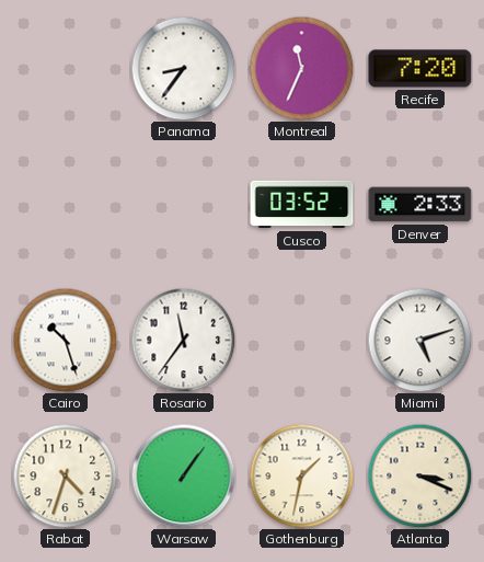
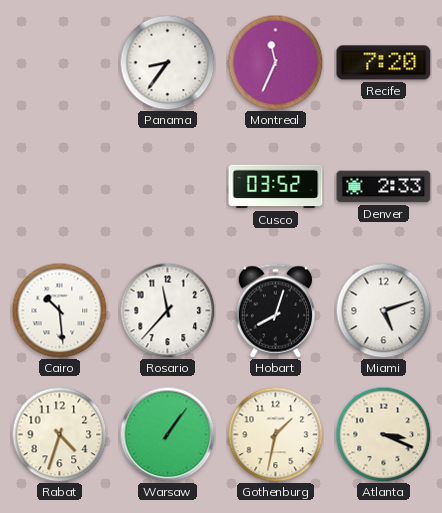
Cairo: 10:27 -> 10:29 (59, 310)
Rosario: 11:36 -> 11:37 (167, 310)
Hobart: none -> 8:03 (276, 311)
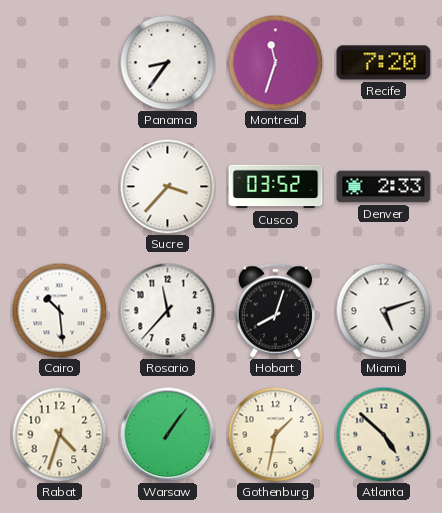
Montreal: 11:34 -> 11:33 (275, 62)
Sucre: none -> 3:37 (167, 186)
Atlanta: 3:19 -> 4:52 (383, 434)
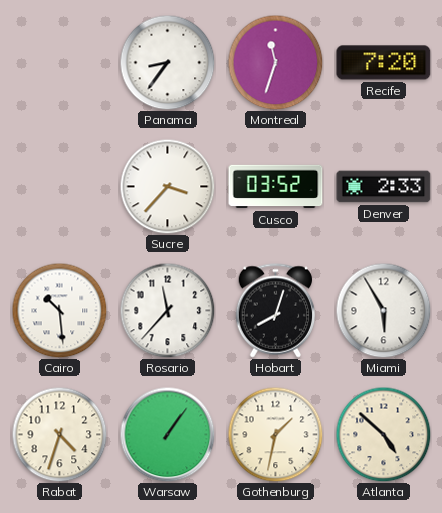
Miami: 5:12 -> 5:55 (383, 310)
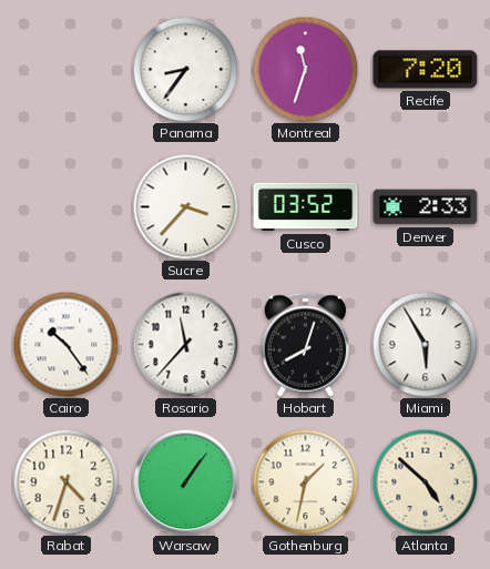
Cairo: 10:29 -> 10:24 (65, 344)
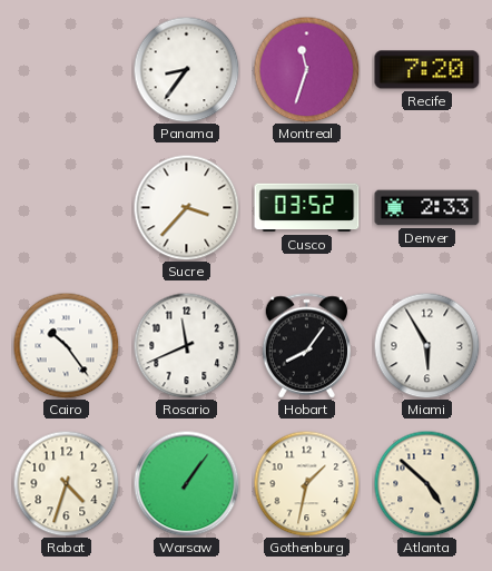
Rosario: 11:37 -> 11:41 (186, 345)
Hobart: 8:03 -> 8:06 (307, 346)
